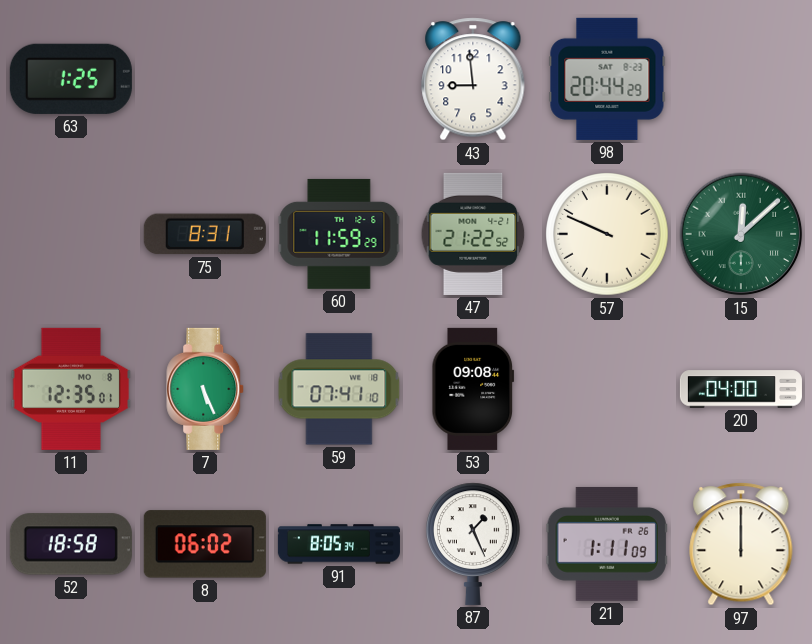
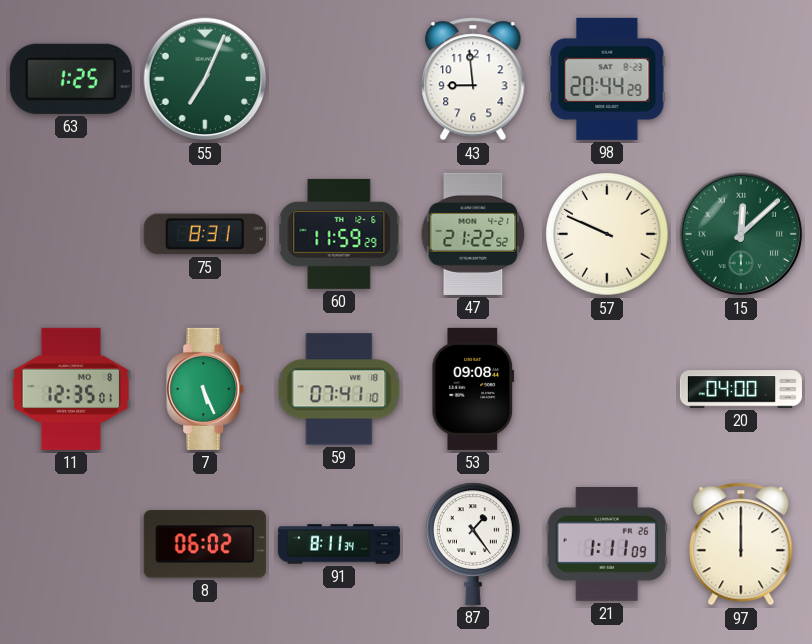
55: none -> 7:04 (205, 79)
52: 18:58 -> none (71, 544)
91: 8:05 -> 8:11 (339, 544)
87: 1:26 -> 1:24 (474, 544)
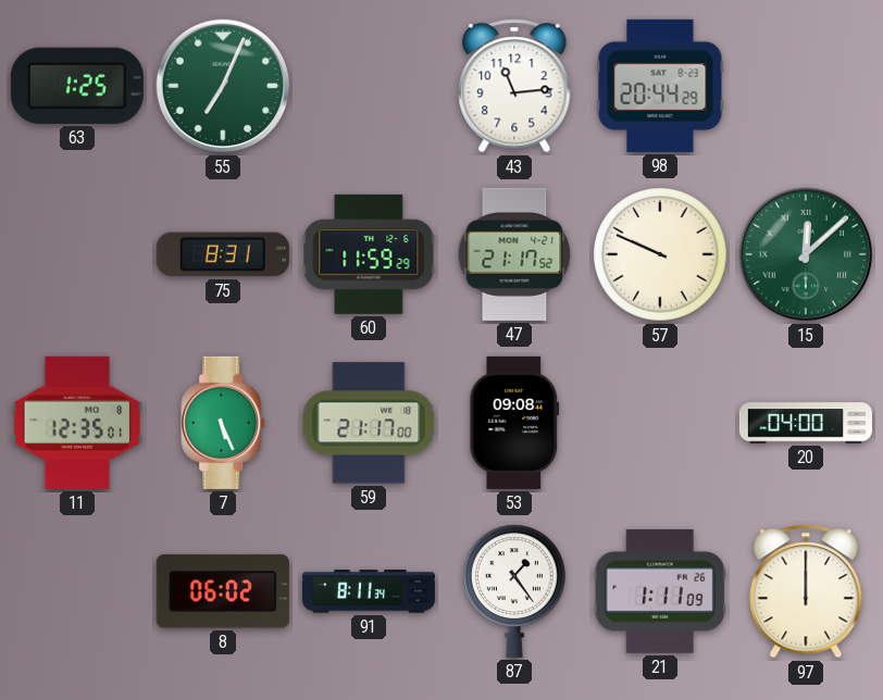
43: 8:59 -> 11:14 (514, 86)
47: 21:22 -> 21:17 (514, 254)
59: 07:41 -> 21:17 (369, 423)
